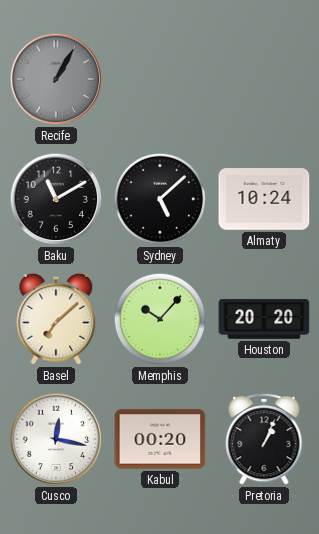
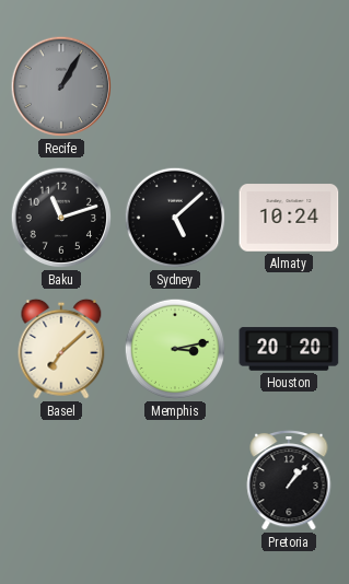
Baku: 11:10 -> 11:12 (61, 218)
Memphis: 10:07 -> 3:13 (175, 349)
Cusco: 12:17 -> none (56, 439)
Kabul: 00:20 -> none (160, 439)
Pretoria: 1:04 -> 1:07 (289, 480)
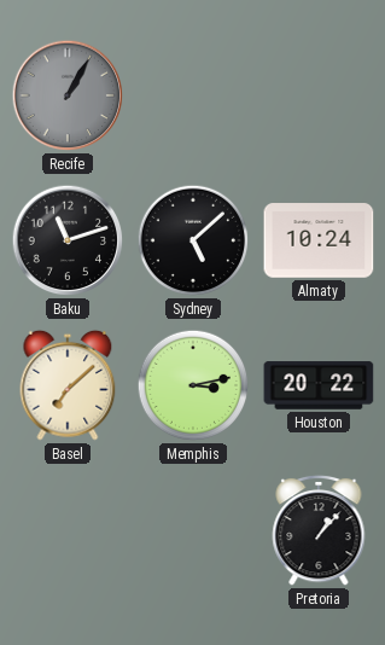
Houston: 20:20 -> 20:22 (319, 385)
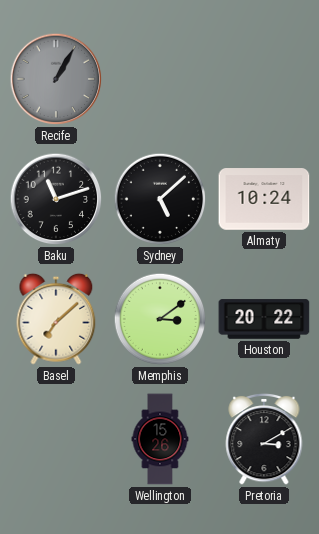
Memphis: 3:13 -> 3:09 (160, 319)
Wellington: none -> 15:26 (160, 439)
Pretoria: 1:07 -> 3:10 (264, 439)
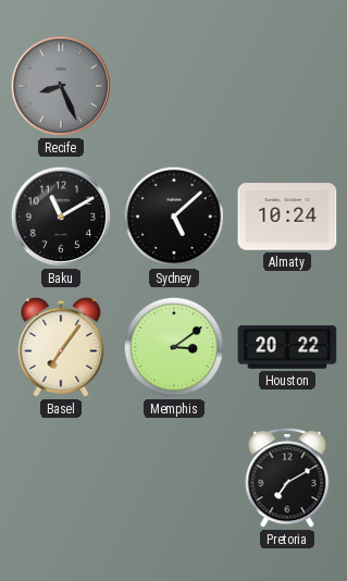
Recife: 1:05 -> 8:26 (61, 86)
Baku: 11:12 -> 11:10 (61, 217)
Basel: 7:08 -> 7:06 (61, 347)
Wellington: 15:26 -> none (160, 439)
Pretoria: 3:10 -> 7:10 (287, 478)
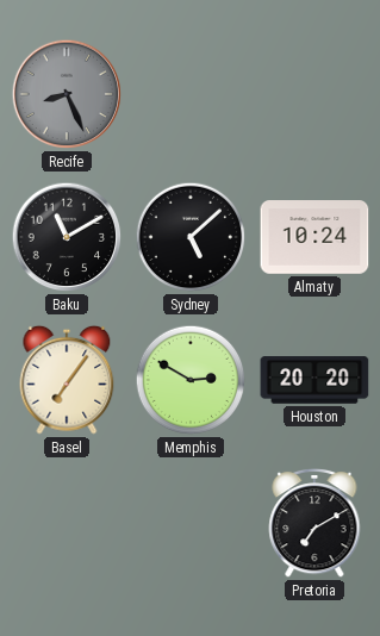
Memphis: 3:09 -> 2:50 (191, 380)
Houston: 20:22 -> 20:20 (314, 380)
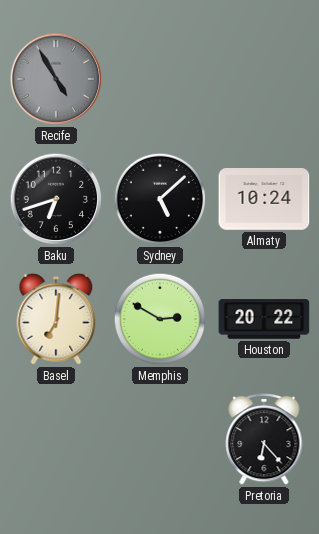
Recife: 8:26 -> 4:55 (56, 79)
Baku: 11:10 -> 6:42 (56, 199)
Basel: 7:06 -> 7:01 (56, 319)
Houston: 20:20 -> 20:22 (264, 319)
Pretoria: 7:10 -> 6:23 (264, 439)
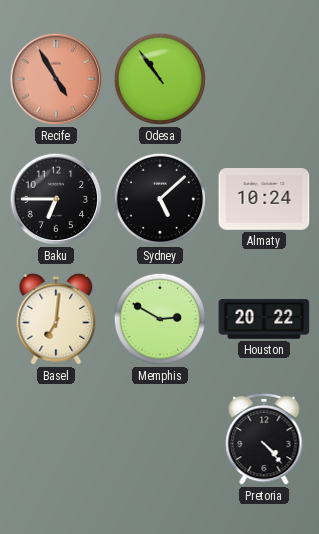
Recife dial: grey -> salmon (56, 79)
Odesa: none -> 10:54 (160, 79)
Baku: 6:42 -> 6:45 (56, 199)
Pretoria: 6:23 -> 4:23 (264, 439)
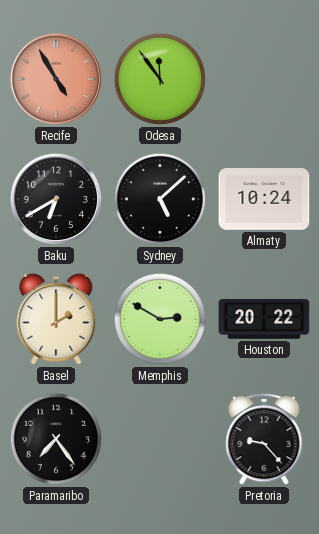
Odesa: 10:54 -> 11:54 (160, 79)
Baku: 6:45 -> 6:40 (56, 199)
Basel: 7:01 -> 2:00 (56, 319)
Paramaribo: none -> 7:24 (56, 439)
Pretoria: 4:23 -> 9:23 (264, 439)
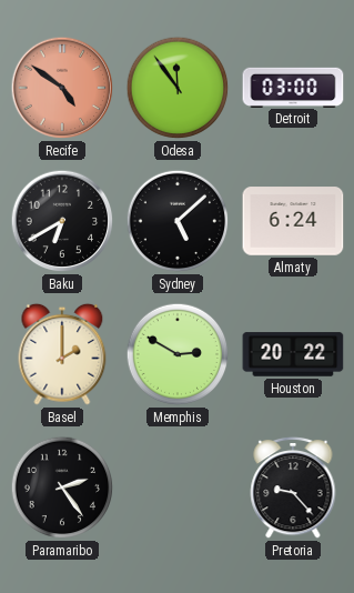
Recife: 4:55 -> 4:51 (62, 88)
Detroit: none -> 03:00 (293, 87)
Almaty: 10:24 -> 6:24 (293, 221)
Paramaribo: 7:24 -> 2:24 (62, 488)
